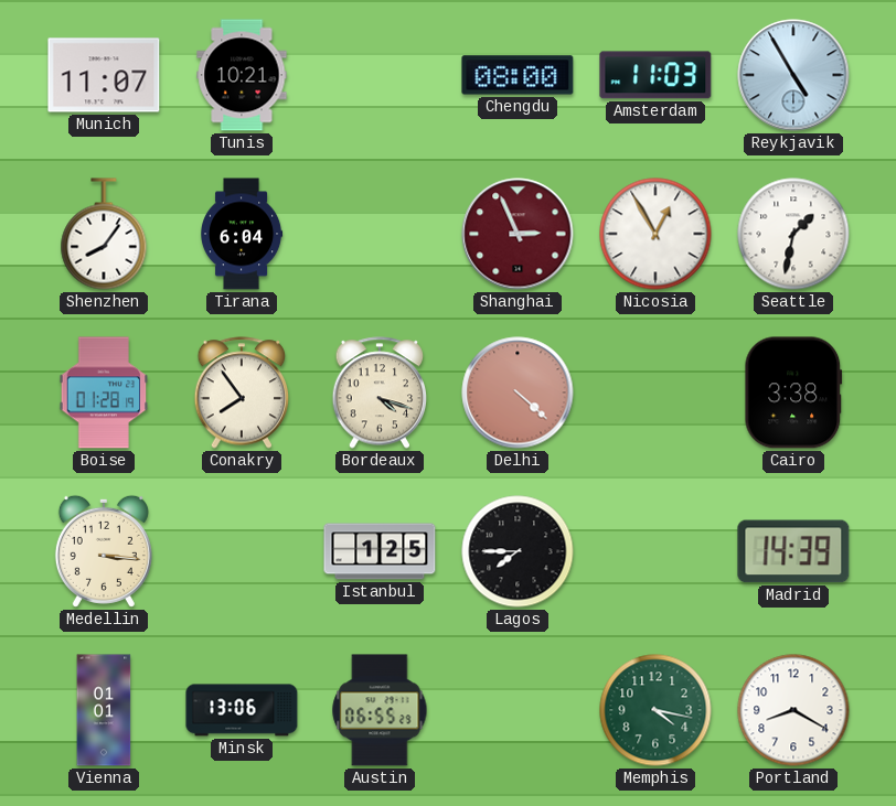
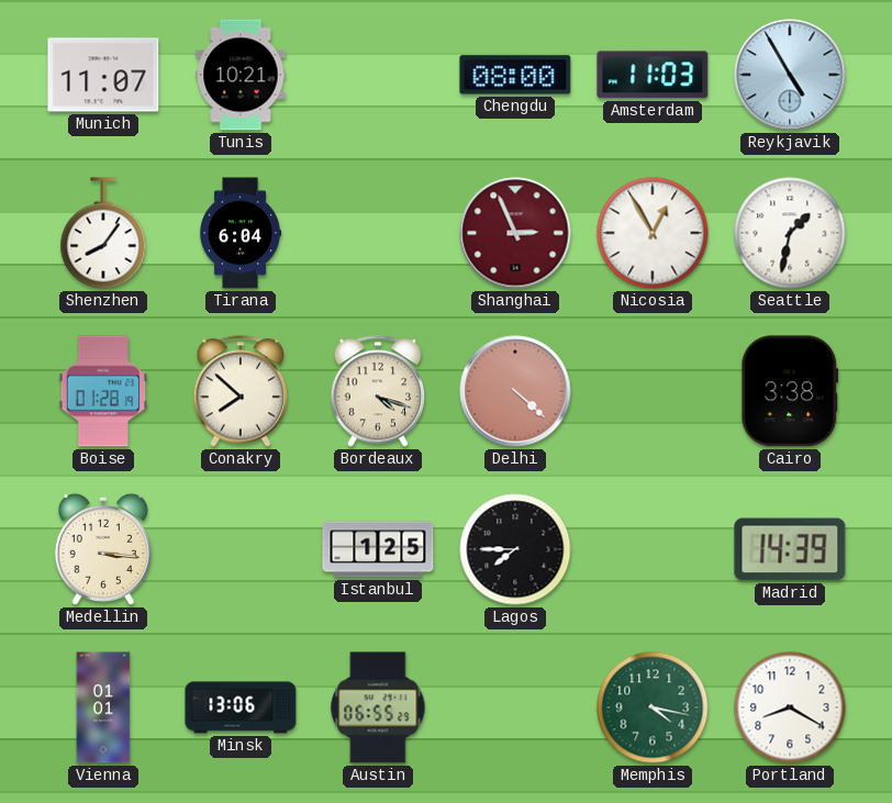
Conakry: 7:54 -> 7:52 (241, 391)
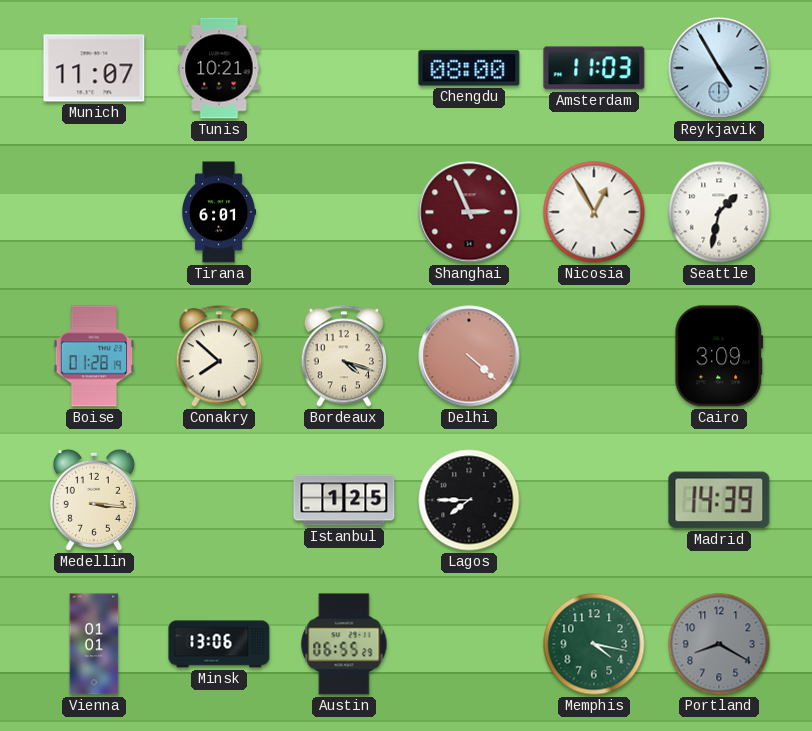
Shenzhen: 8:06 -> none (103, 233)
Tirana: 6:04 -> 6:01 (220, 212)
Cairo: 3:38 -> 3:09 (719, 356)
Portland dial: white -> grey (719, 644)
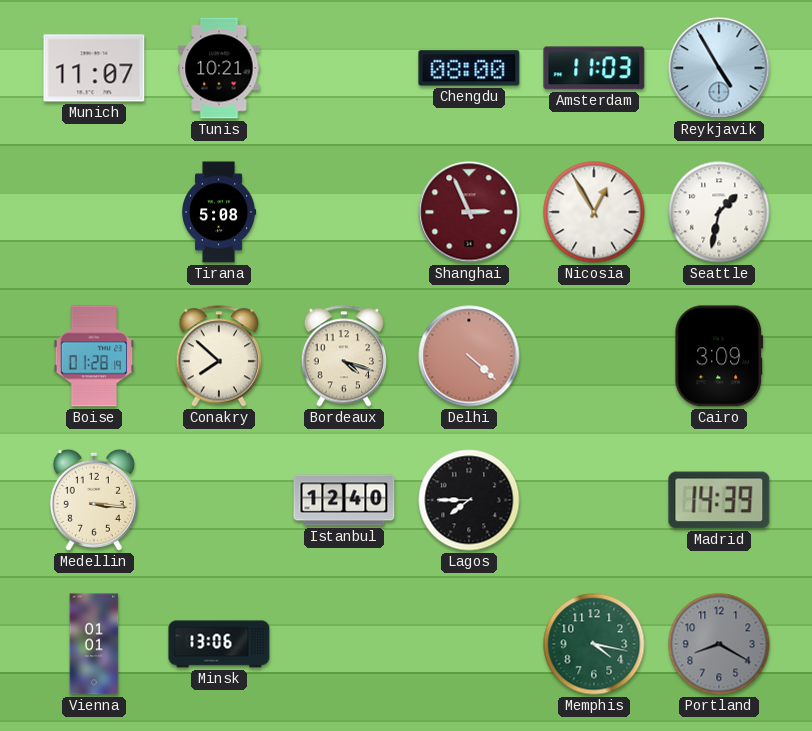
Tirana: 6:01 -> 5:08 (220, 212)
Istanbul: 1:25 -> 12:40 (344, 500)
Austin: 06:55 -> none (344, 644)
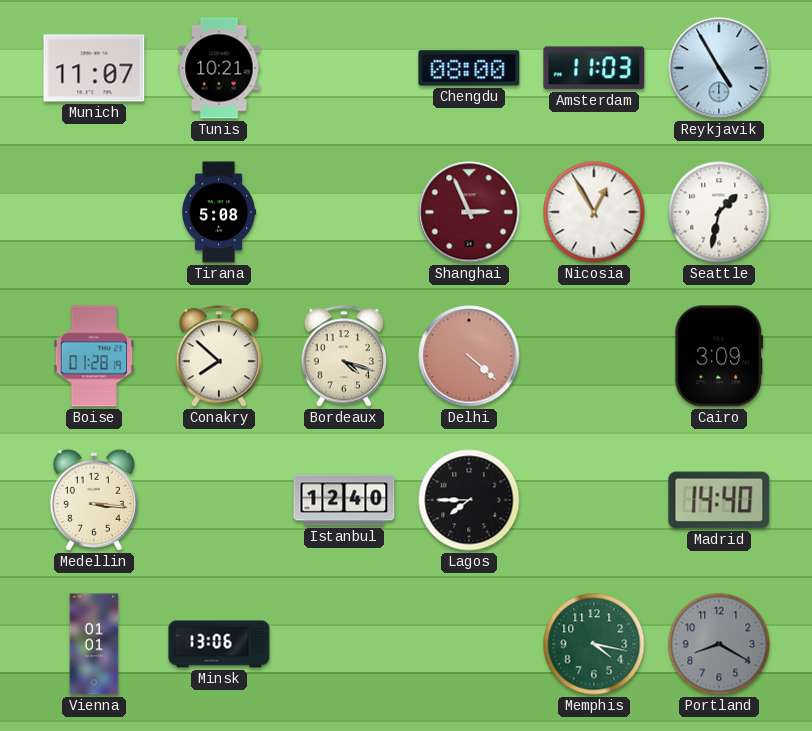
Madrid: 14:39 -> 14:40 (719, 500)
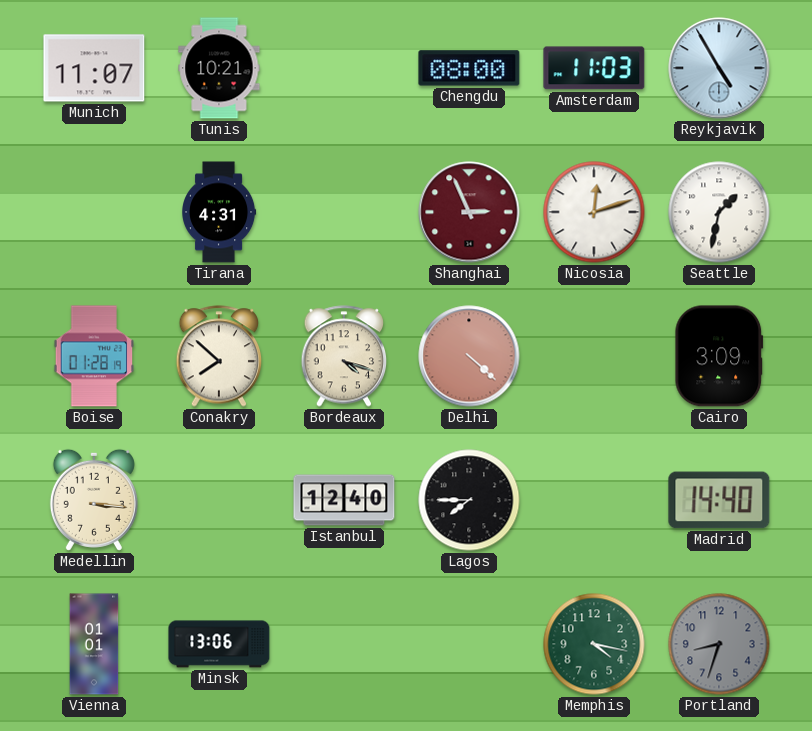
Tirana: 5:08 -> 4:31 (220, 212)
Nicosia: 12:55 -> 12:12 (594, 212)
Portland: 8:20 -> 8:33 (719, 644)
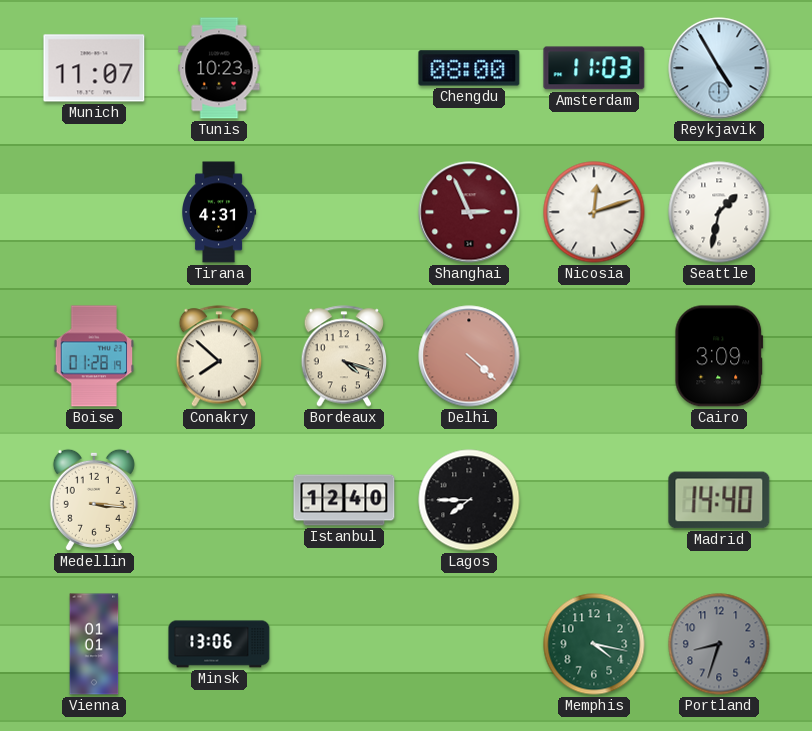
Tunis: 10:21 -> 10:23 (219, 68)
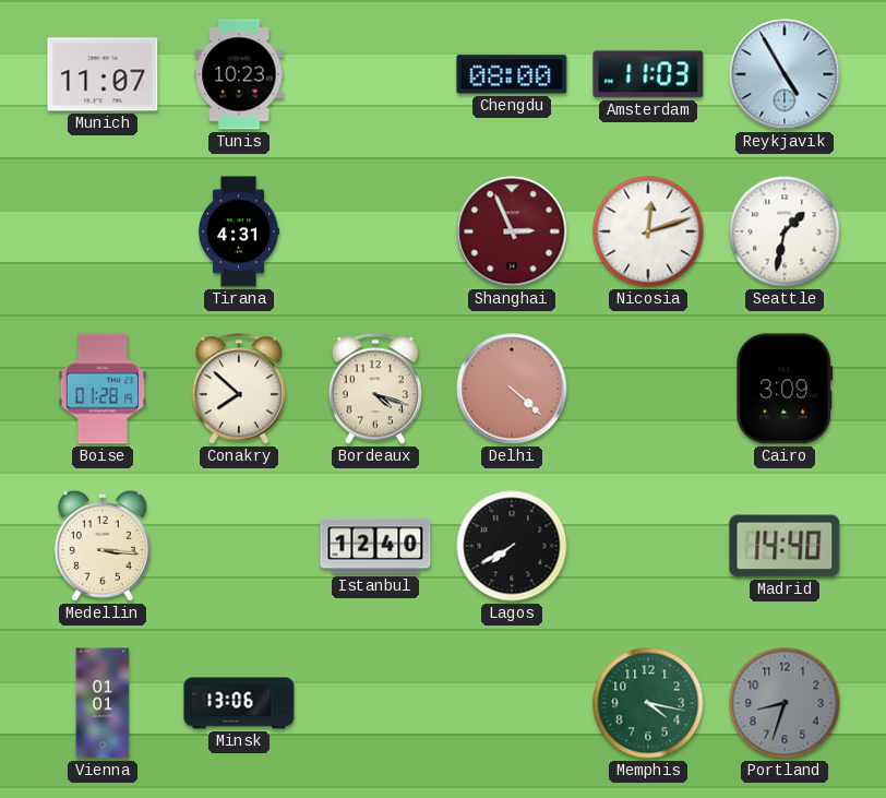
Lagos: 7:45 -> 7:40 (512, 546)
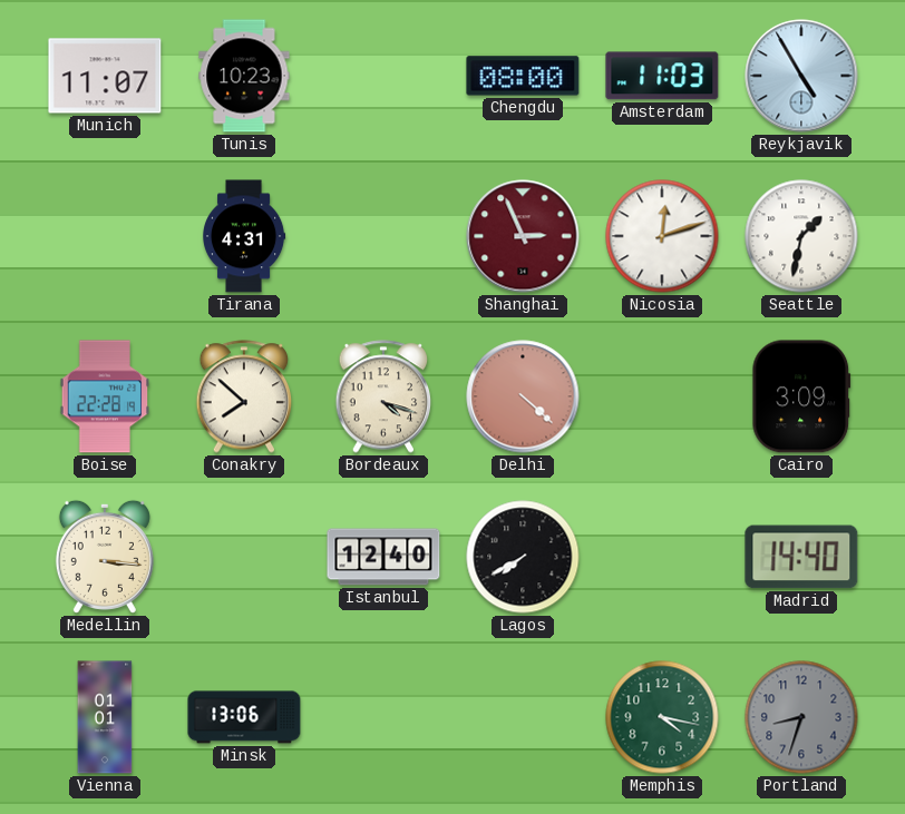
Boise: 01:28 -> 22:28 (105, 396)
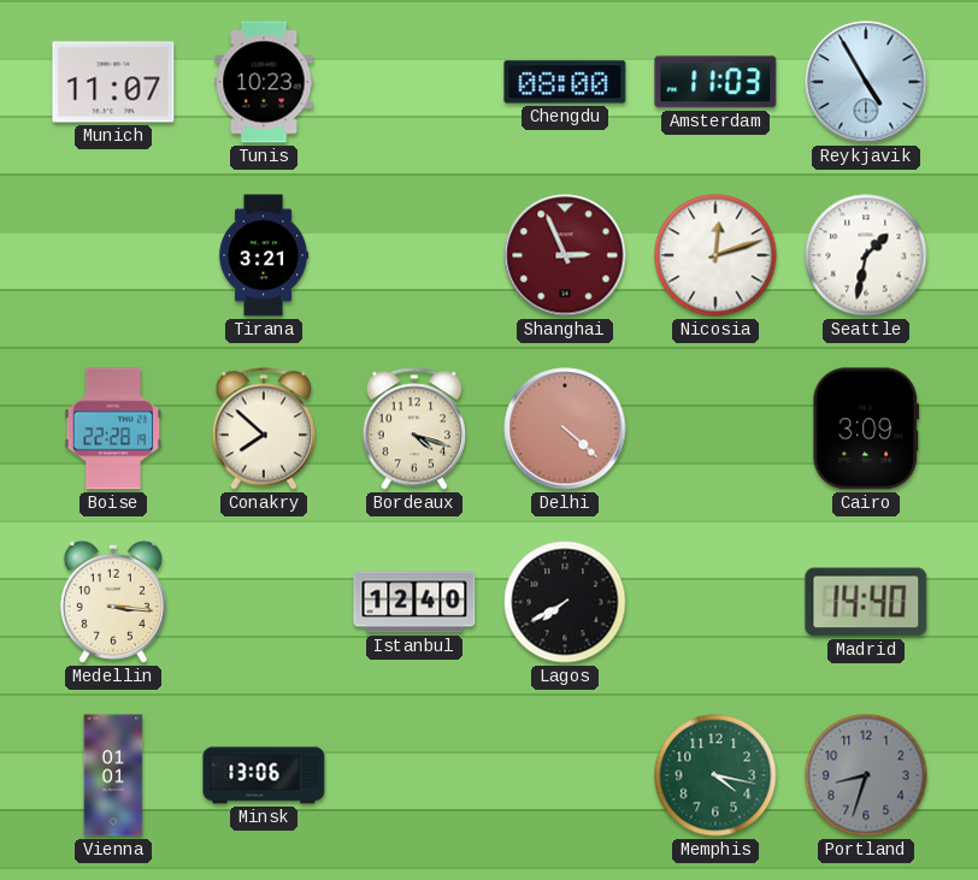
Tirana: 4:31 -> 3:21 (265, 255)
